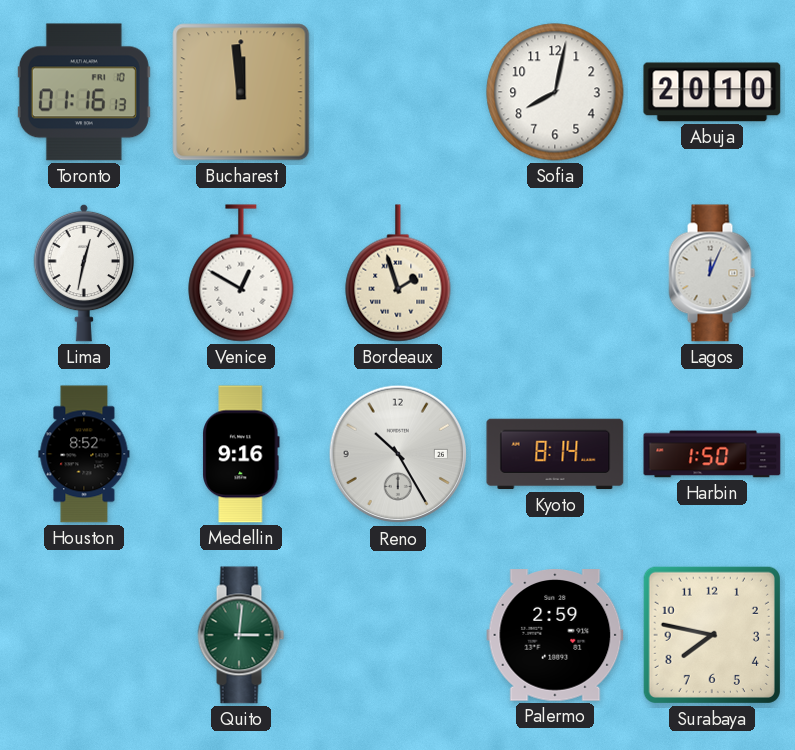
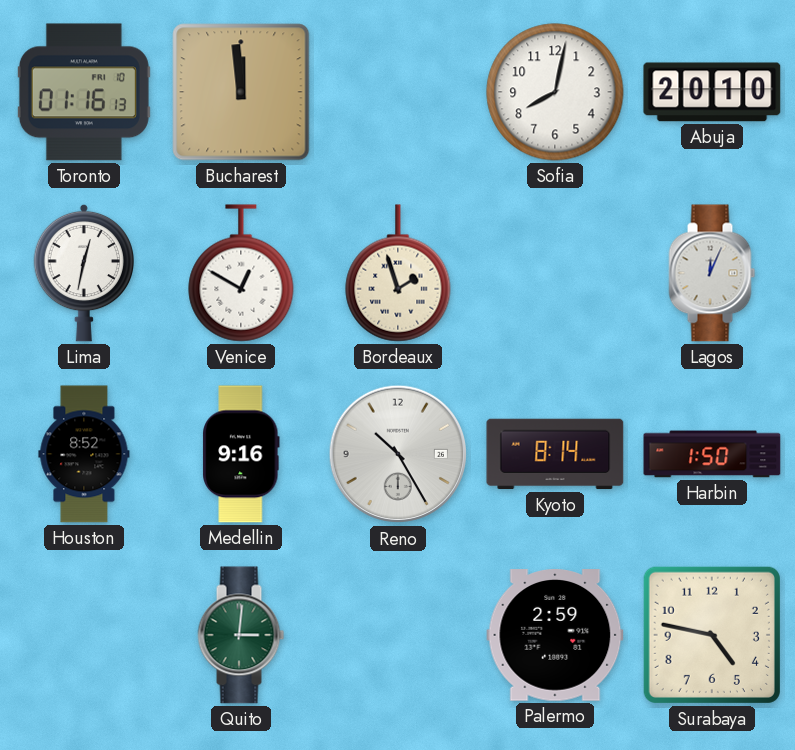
Surabaya: 7:47 -> 4:47 (712, 635)
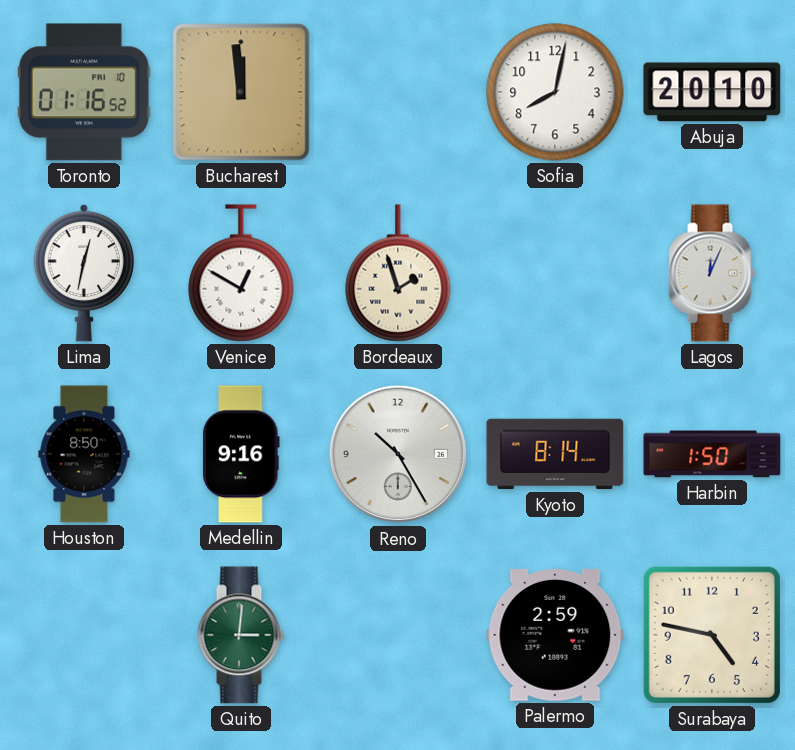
Toronto: 01:16:13 -> 01:16:52 (84, 92)
Houston: 8:52 -> 8:50 (84, 454)
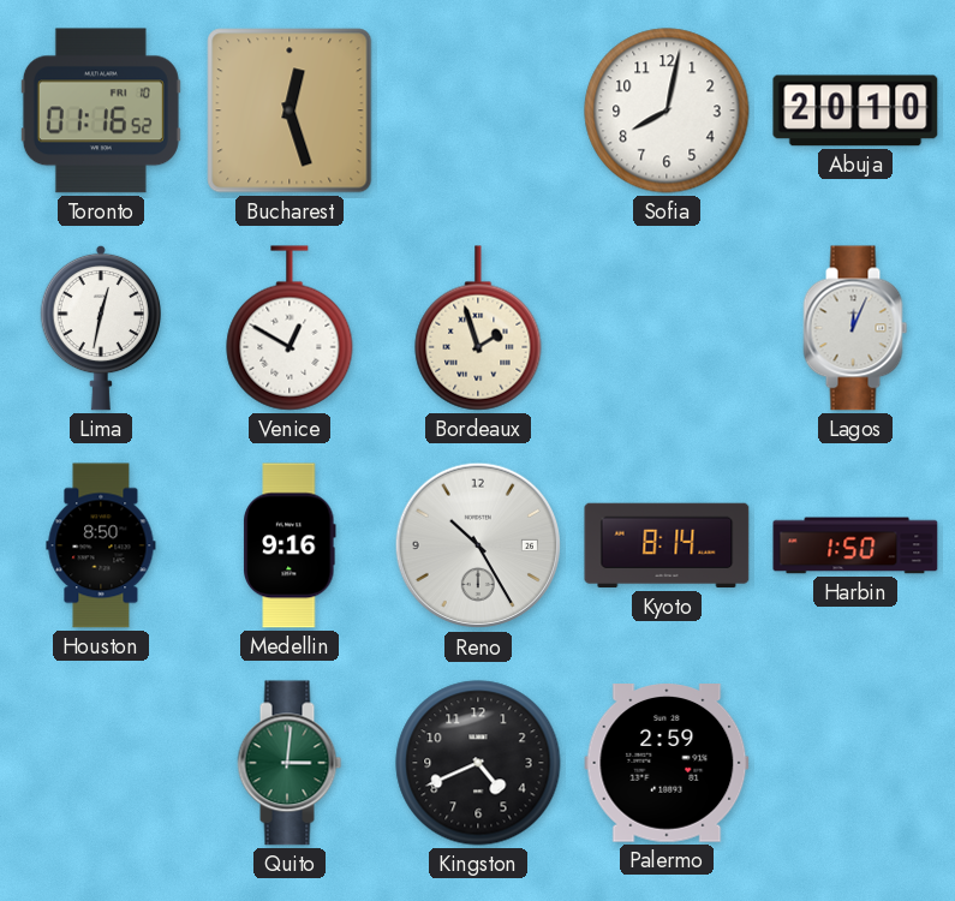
Bucharest: 11:59 -> 12:27 (290, 111)
Kingston: none -> 4:41 (478, 763)
Surabaya: 4:47 -> none (712, 635)
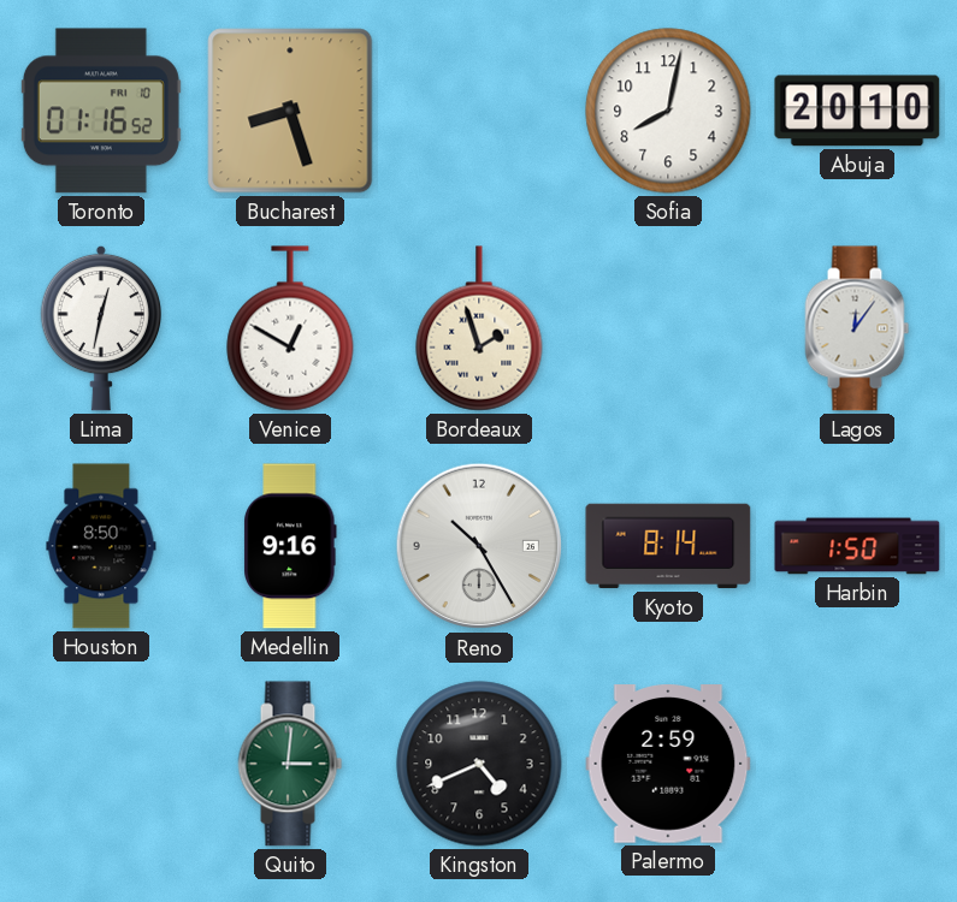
Bucharest: 12:27 -> 8:27 (290, 111)
Lagos: 12:04 -> 12:06 (857, 328)
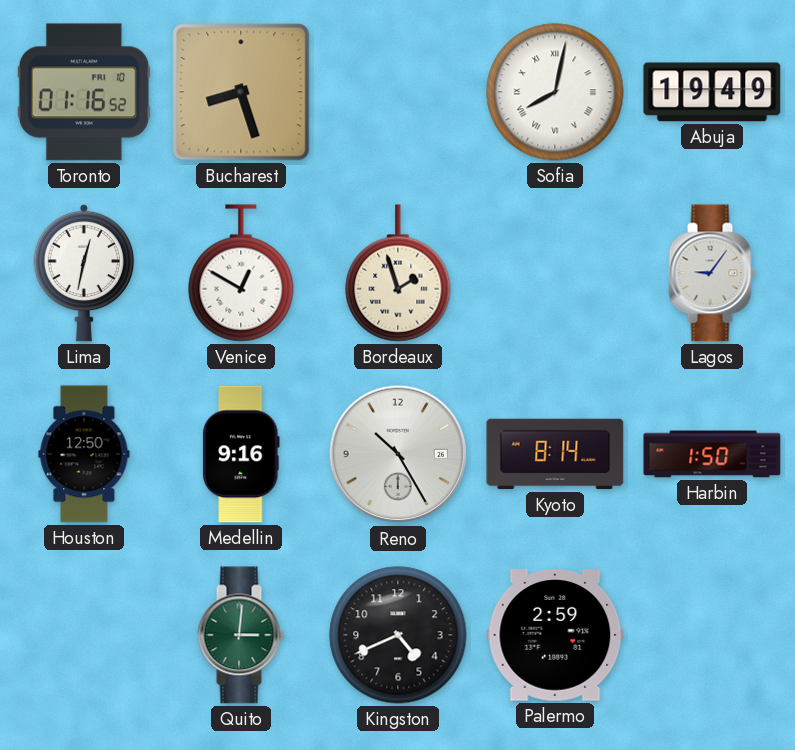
Sofia numerals: Arabic -> Roman (555, 92)
Abuja: 20:10 -> 19:49 (712, 92)
Lagos: 12:06 -> 9:06 (712, 273)
Houston: 8:50 -> 12:50 (84, 454)
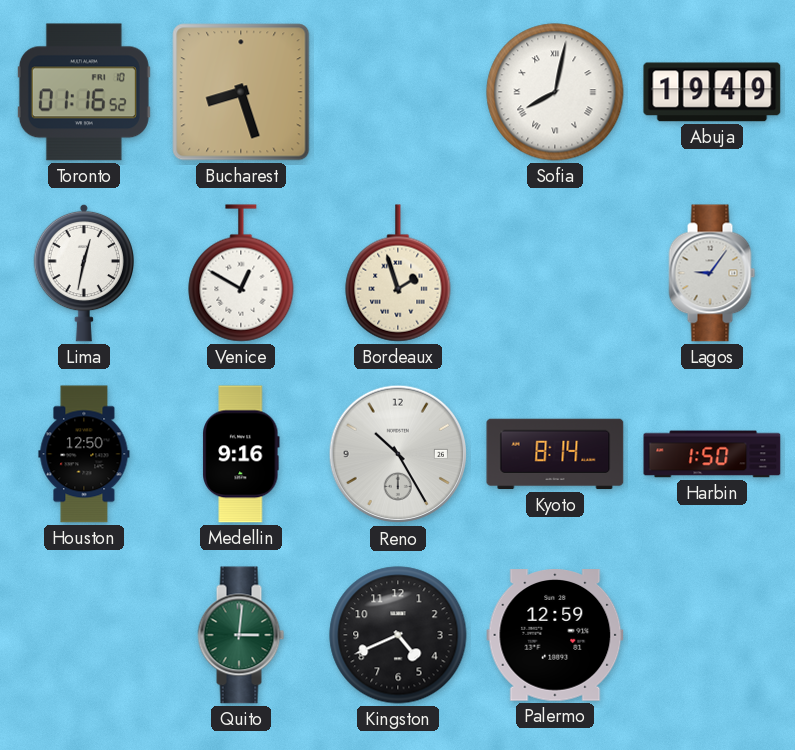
Palermo: 2:59 -> 12:59 (555, 635)
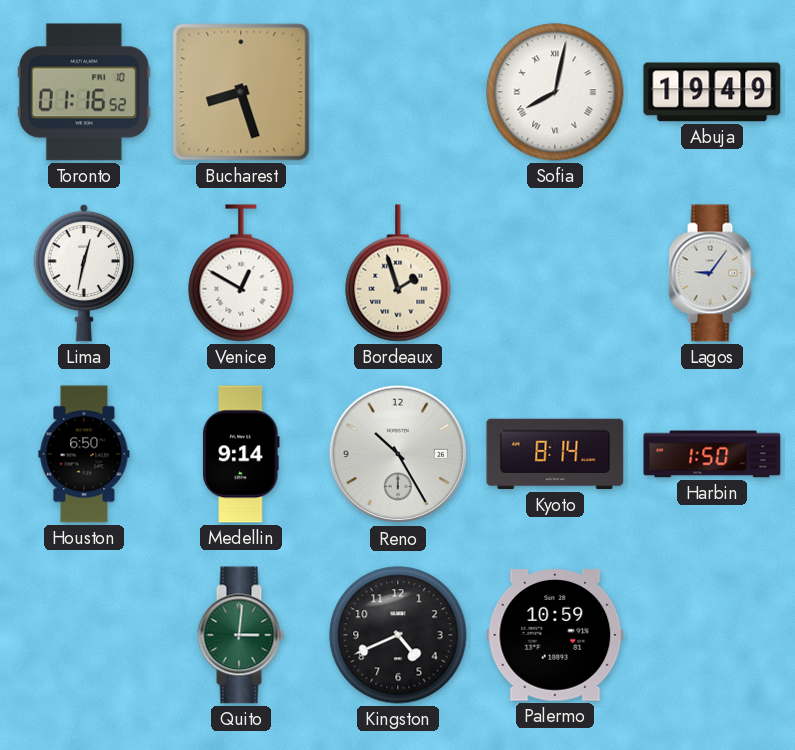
Houston: 12:50 -> 6:50 (84, 454)
Medellin: 9:16 -> 9:14 (241, 454)
Palermo: 12:59 -> 10:59 (555, 635)
